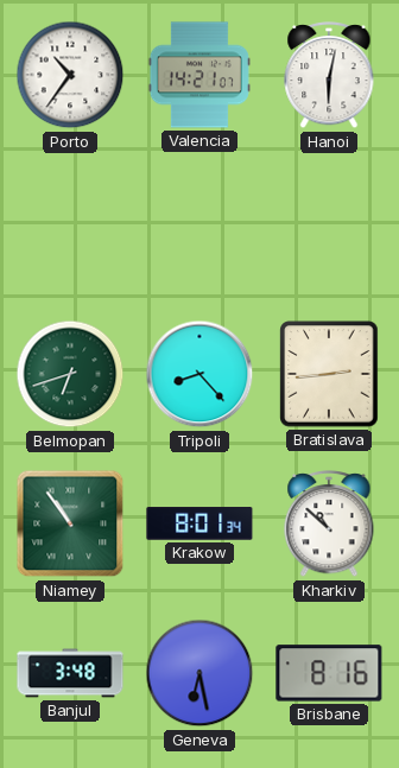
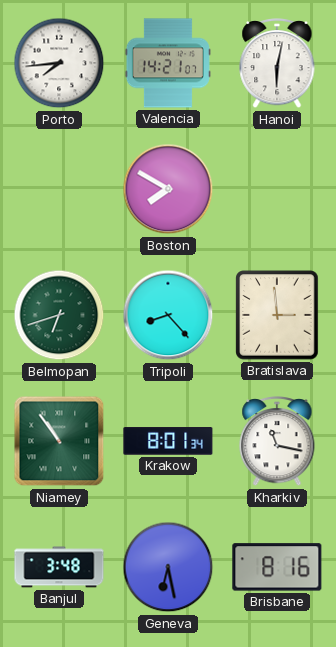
Porto: 10:36 -> 7:44 (59, 63)
Boston: none -> 7:50 (168, 189)
Bratislava: 2:44 -> 2:59 (277, 315)
Kharkiv: 10:52 -> 11:17 (277, 442)
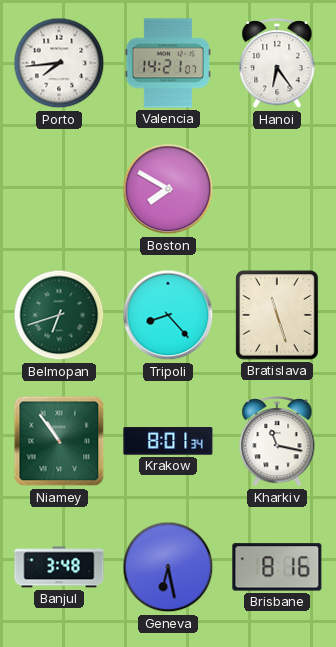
Hanoi: 6:02 -> 6:24 (277, 64)
Bratislava: 2:59 -> 11:27 (277, 315)
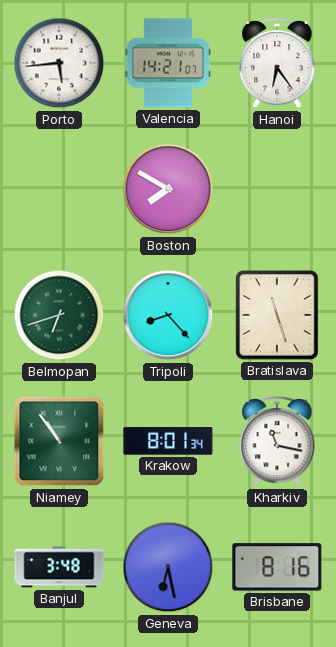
Porto: 7:44 -> 5:44 (59, 63)
